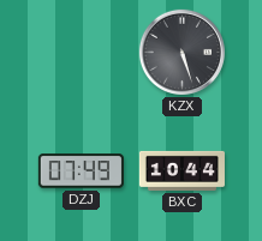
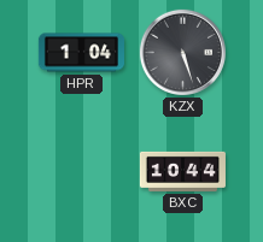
HPR: none -> 1:04 (81, 53)
DZJ: 07:49 -> none (81, 171)
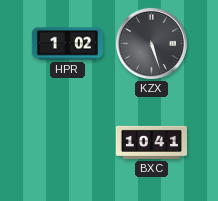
HPR: 1:04 -> 1:02 (67, 44)
BXC: 10:44 -> 10:41 (151, 142)
